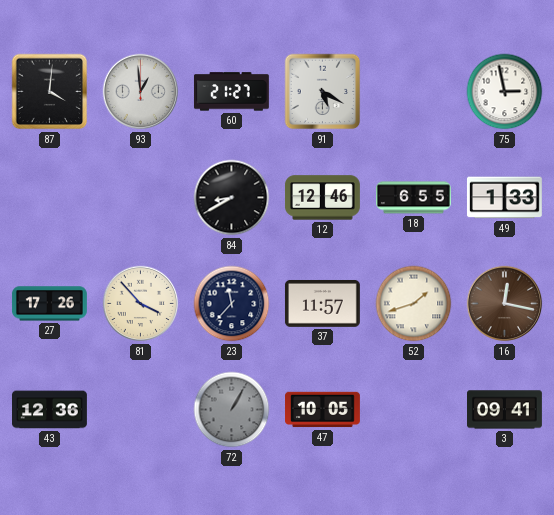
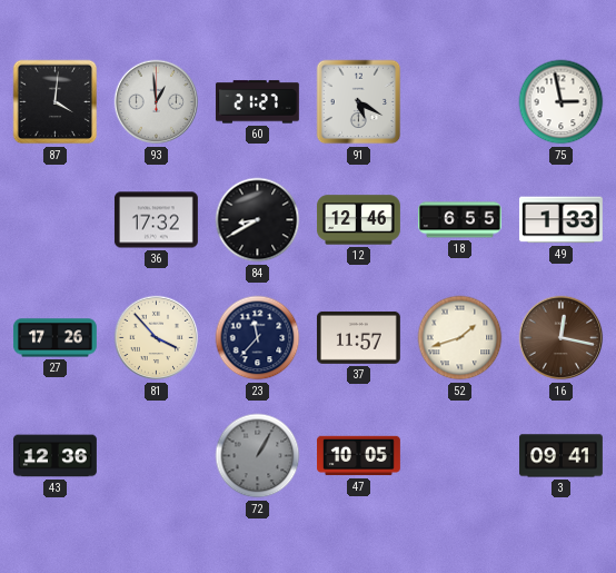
36: none -> 17:32 (156, 220)
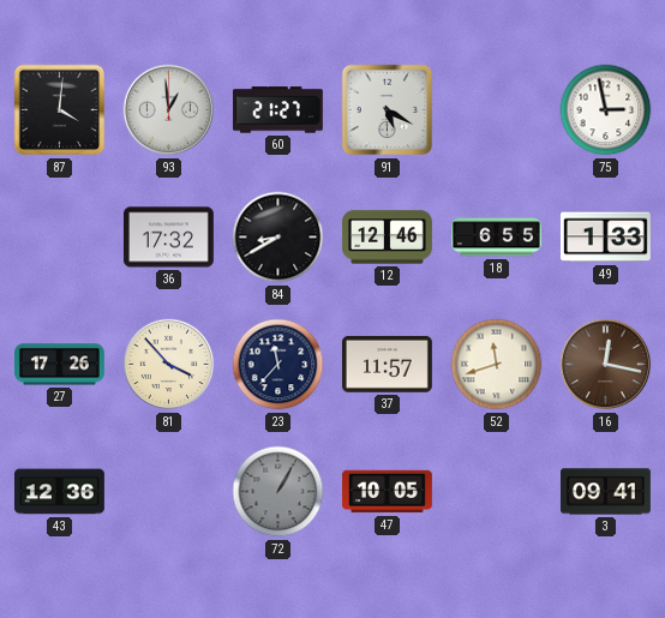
52: 1:42 -> 11:42 (497, 365)
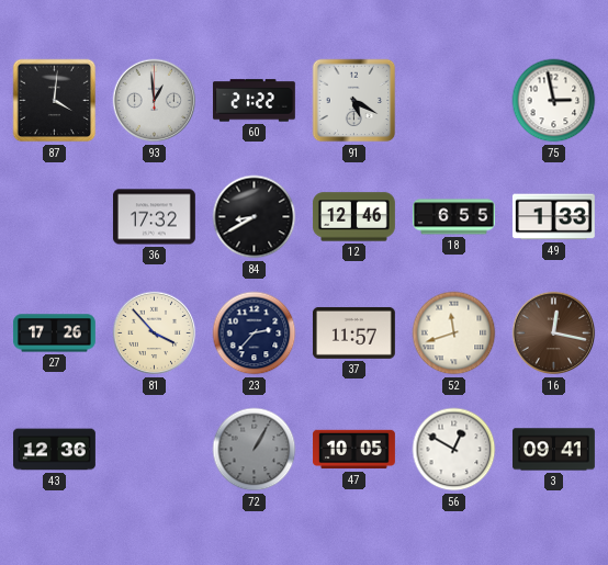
60: 21:27 -> 21:22 (254, 101)
23: 11:37 -> 2:37 (255, 334)
56: none -> 12:50 (454, 450)
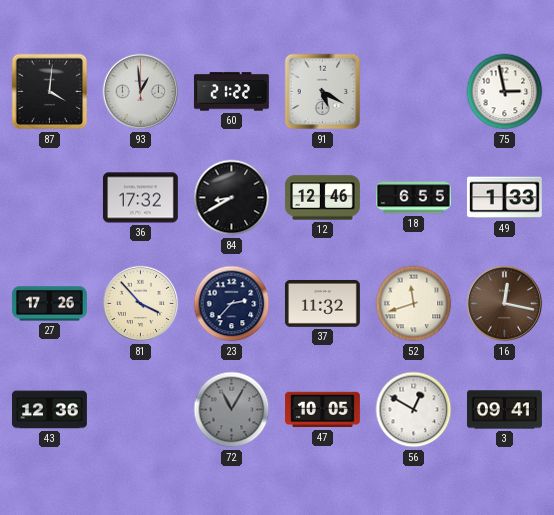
37: 11:57 -> 11:32 (322, 303)
72: 1:05 -> 11:05 (232, 410)
